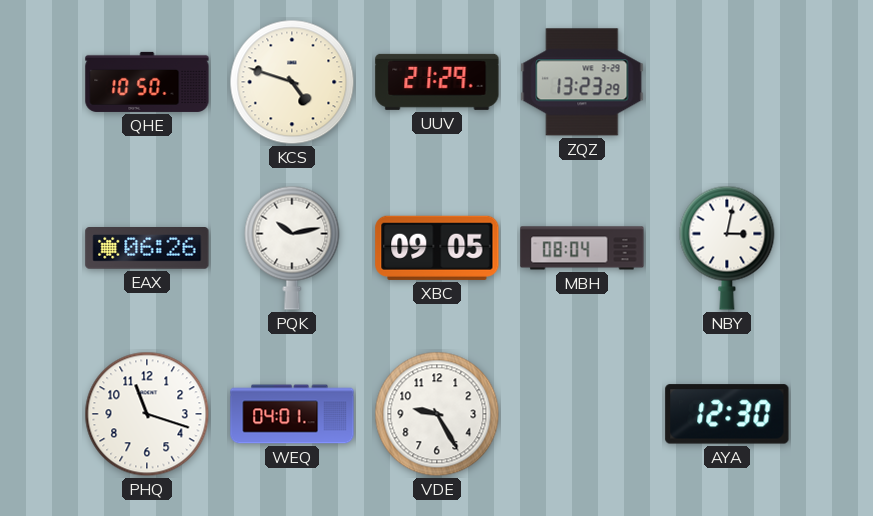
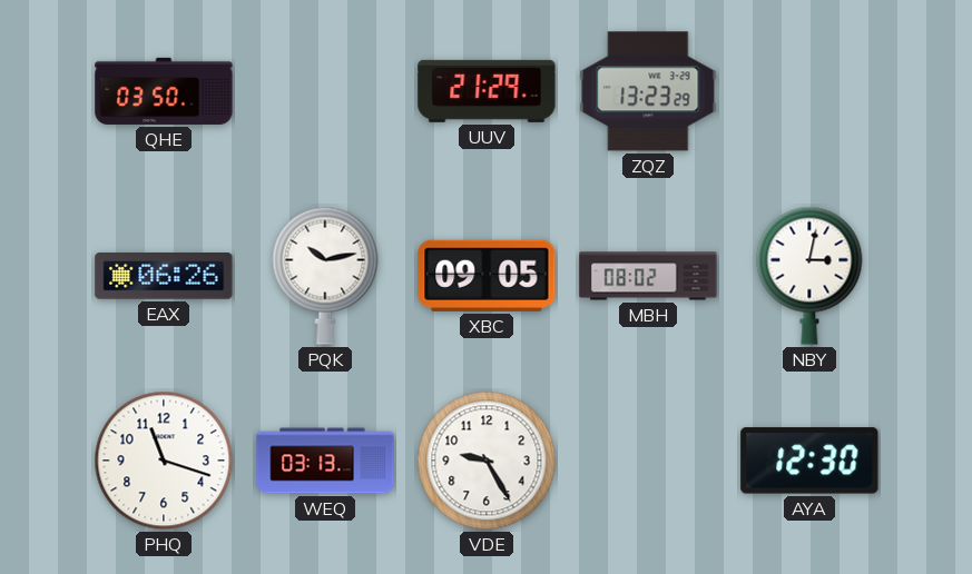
QHE: 10:50 -> 03:50 (164, 91)
KCS: 4:48 -> none (292, 82)
MBH: 08:04 -> 08:02 (648, 276)
WEQ: 04:01 -> 03:13 (325, 461)
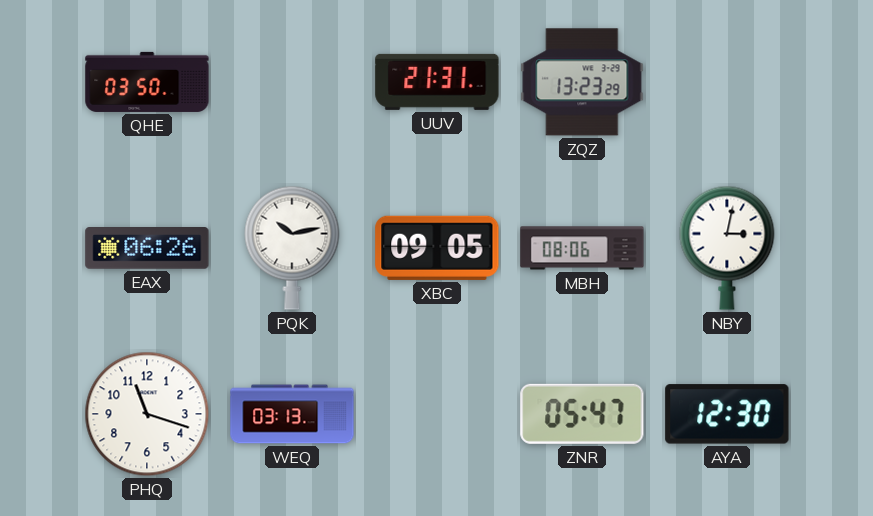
UUV: 21:29 -> 21:31 (437, 82)
MBH: 08:02 -> 08:06 (582, 248)
VDE: 9:25 -> none (487, 461)
ZNR: none -> 05:47 (582, 414)
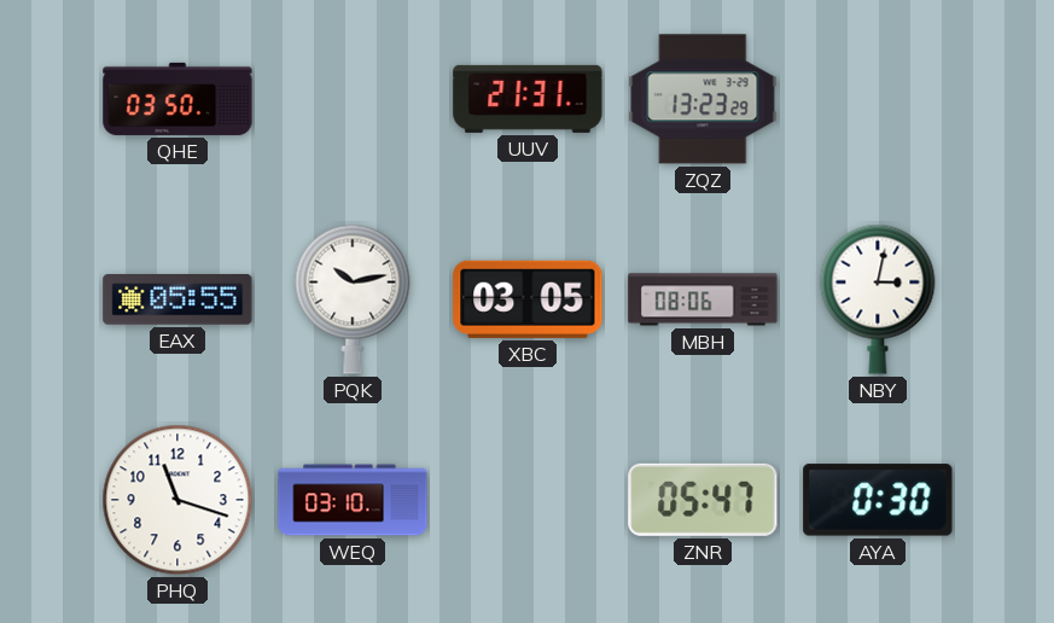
EAX: 06:26 -> 05:55 (177, 301)
XBC: 09:05 -> 03:05 (528, 299)
WEQ: 03:13 -> 03:10 (353, 500)
AYA: 12:30 -> 0:30 (878, 500)
